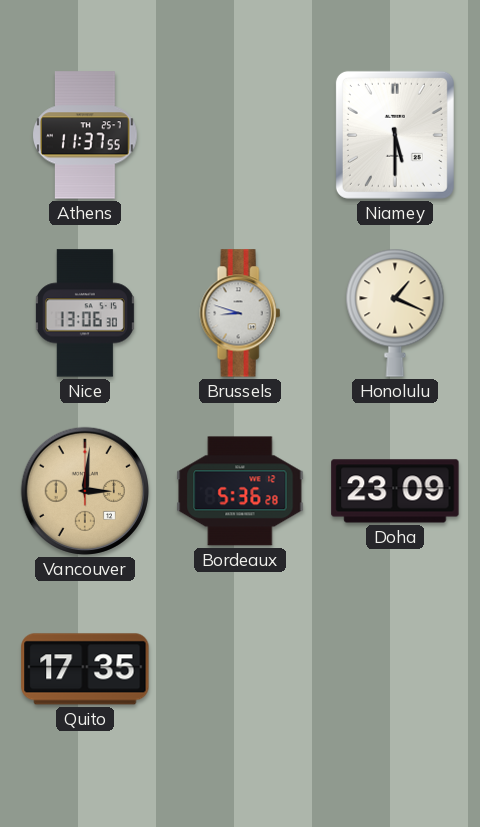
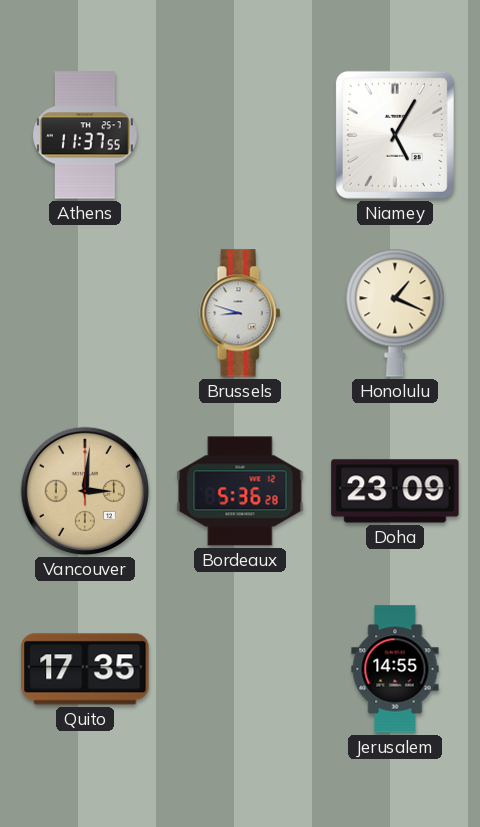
Niamey: 5:30 -> 5:05 (395, 135)
Nice: 13:06 -> none (85, 313)
Jerusalem: none -> 14:55 (395, 669)
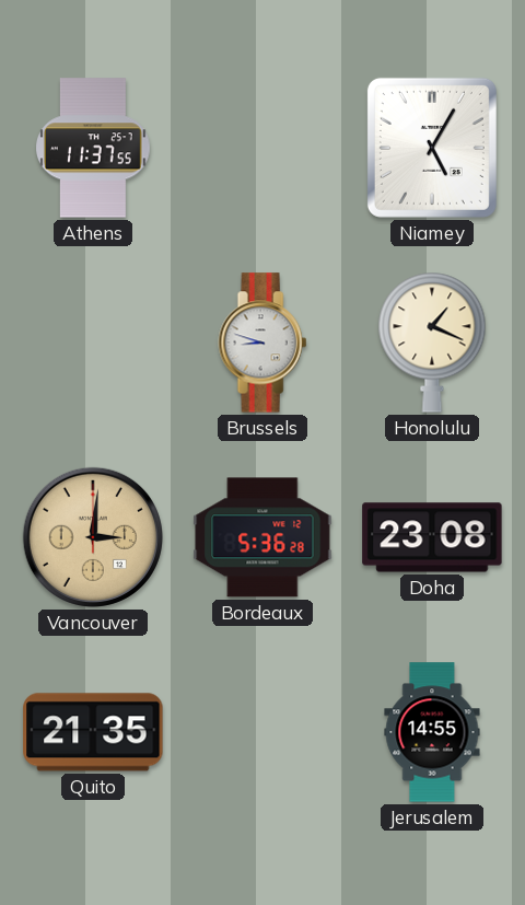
Doha: 23:09 -> 23:08 (432, 537)
Quito: 17:35 -> 21:35 (93, 732)
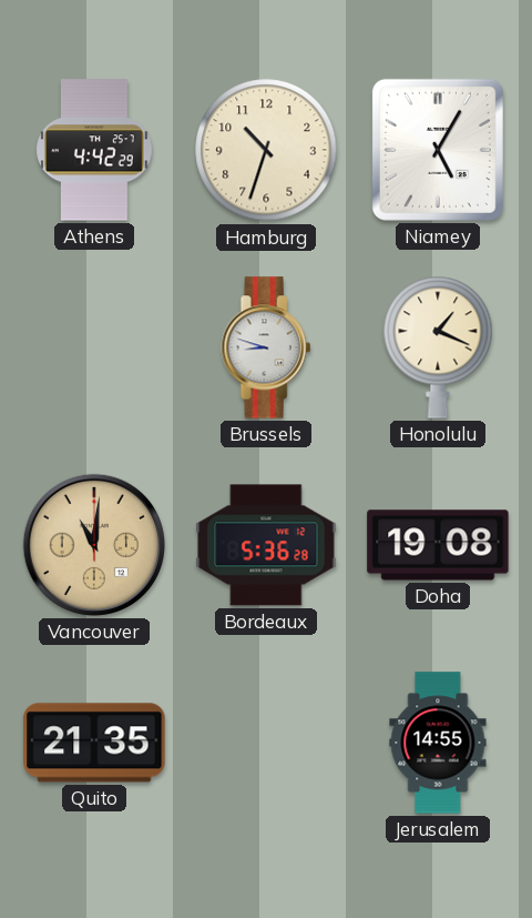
Athens: 11:37 -> 4:42 (95, 150)
Hamburg: none -> 10:33 (266, 150)
Vancouver: 3:01 -> 11:01 (94, 545)
Doha: 23:08 -> 19:08 (438, 545)
